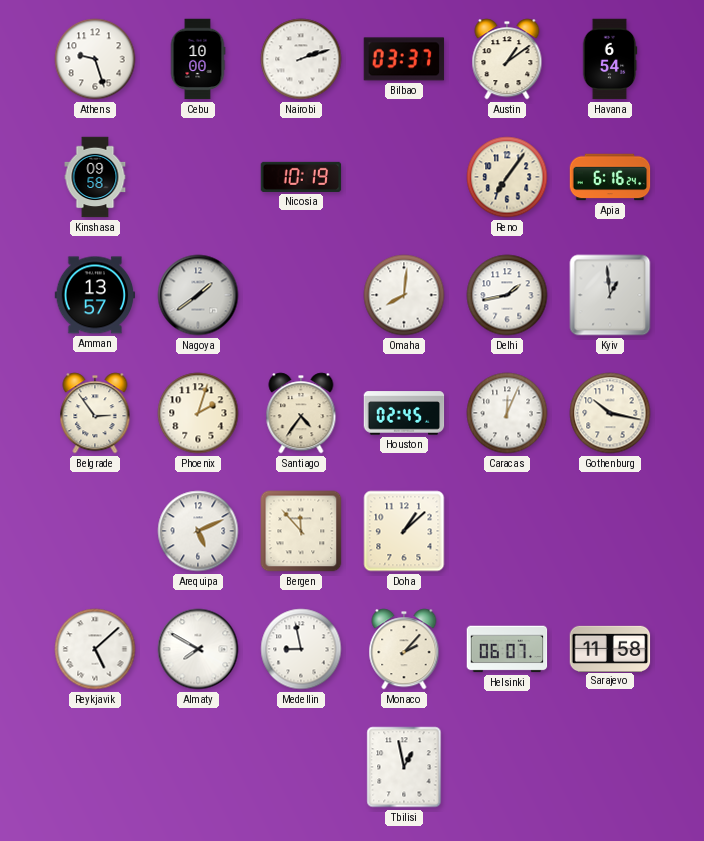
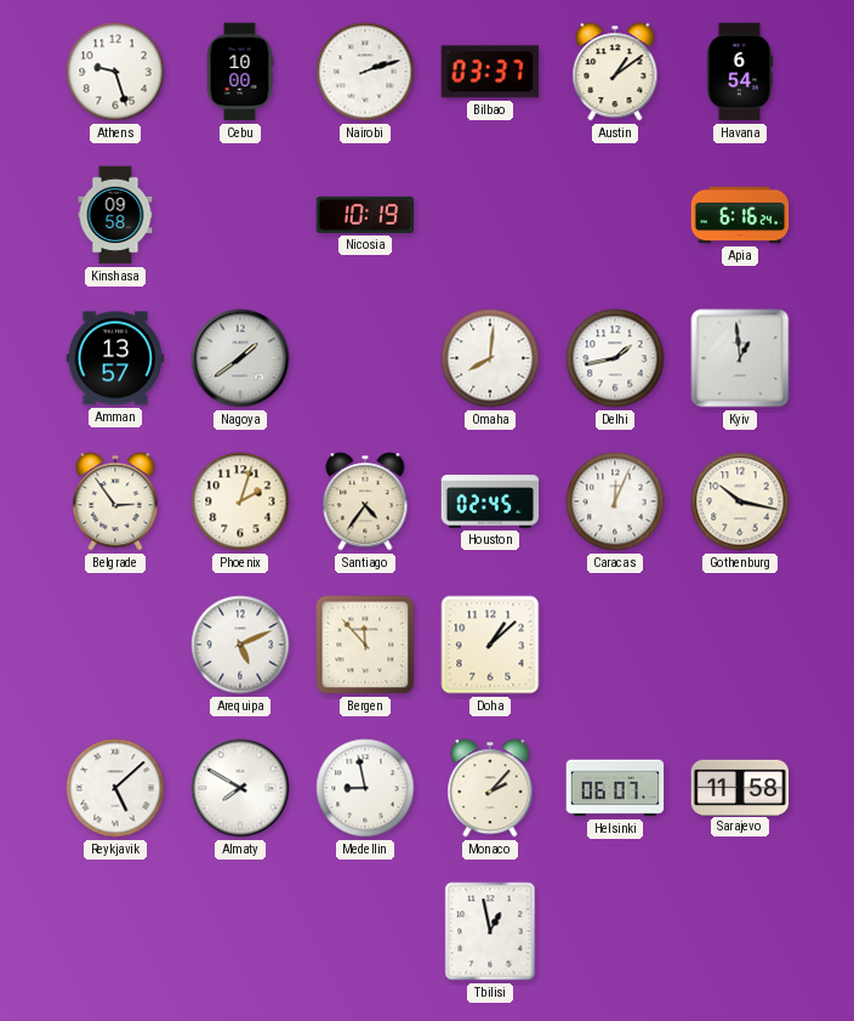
Reno: 7:06 -> none (507, 177)
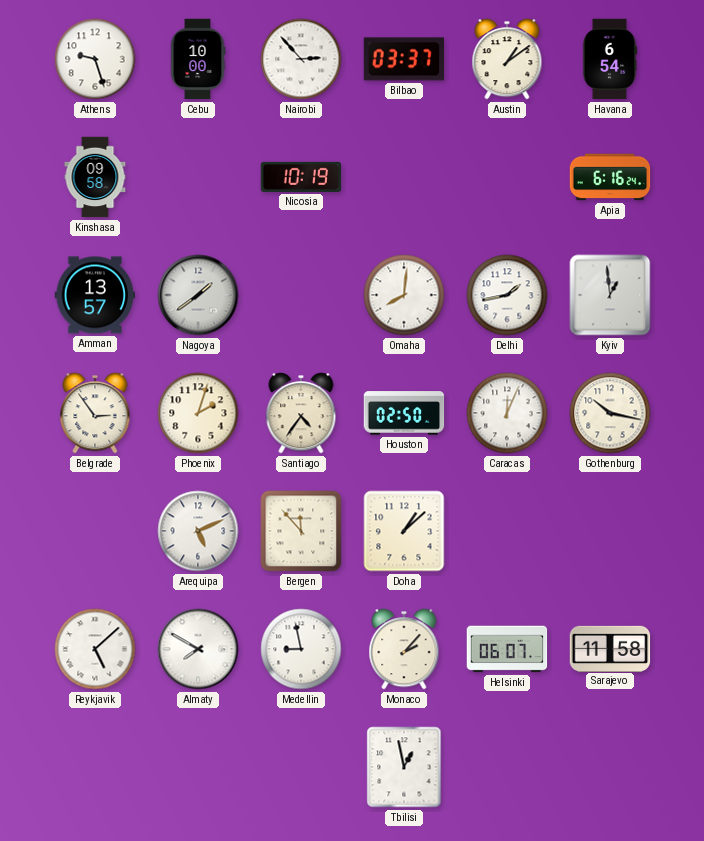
Nairobi: 2:12 -> 2:53 (301, 59)
Houston: 02:45 -> 02:50 (404, 413)
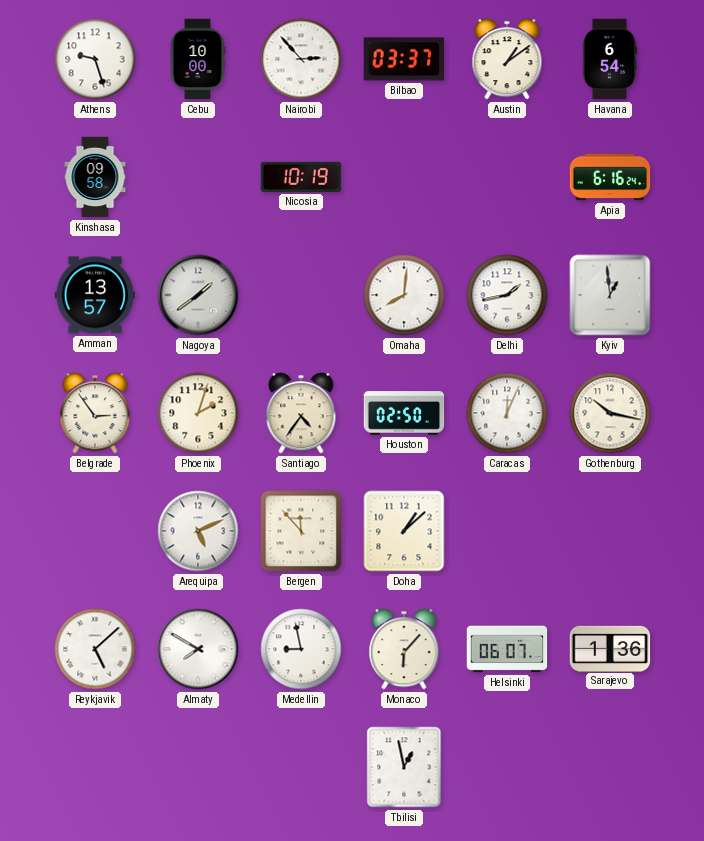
Monaco: 2:07 -> 6:07 (404, 649)
Sarajevo: 11:58 -> 1:36 (610, 648)
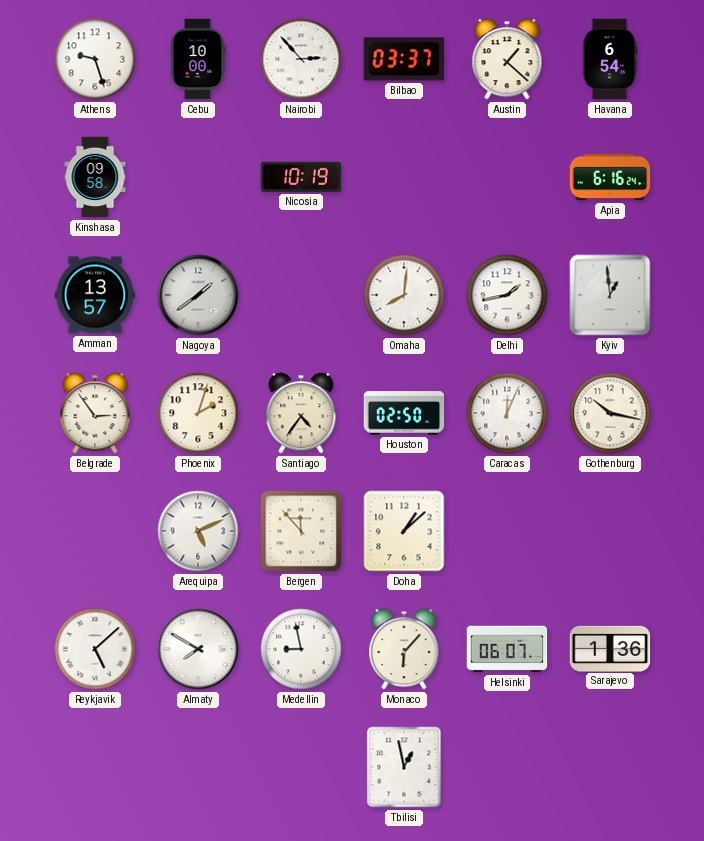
Austin: 1:09 -> 1:22 (507, 59)
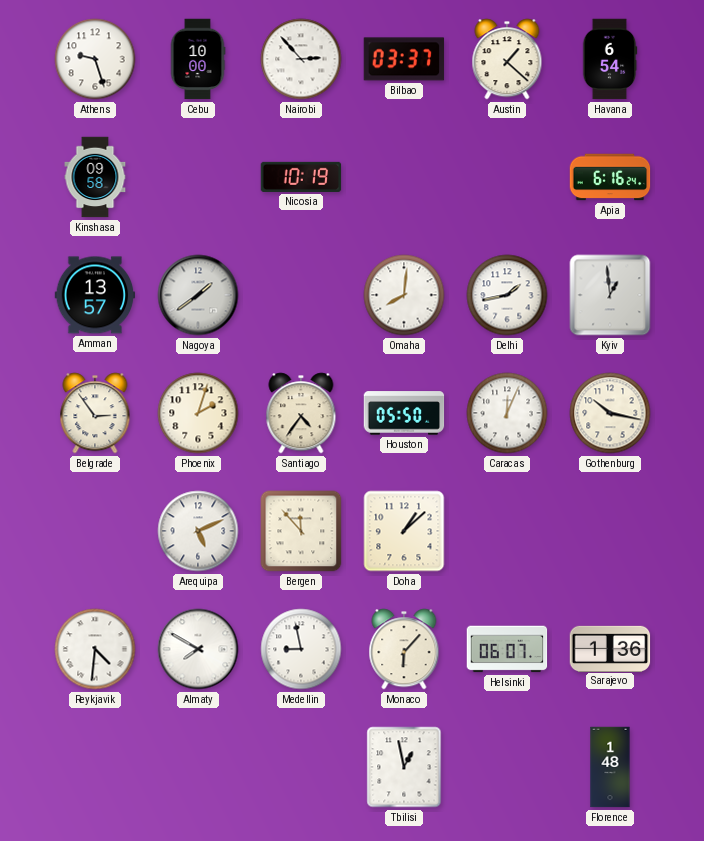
Houston: 02:50 -> 05:50 (404, 413)
Reykjavik: 5:08 -> 4:31 (95, 649)
Florence: none -> 1:48 (610, 767)
